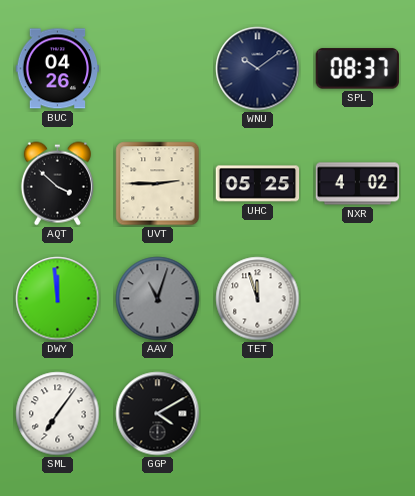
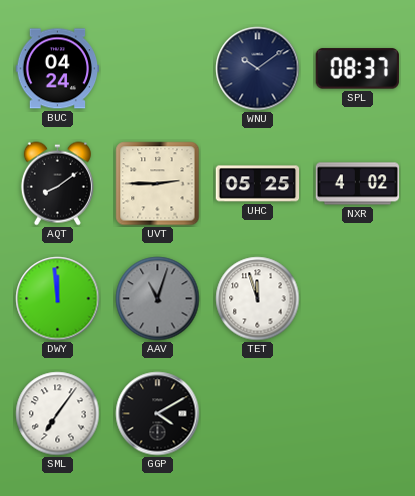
BUC: 04:26 -> 04:24 (58, 69)
AQT: 3:52 -> 8:09 (57, 184)
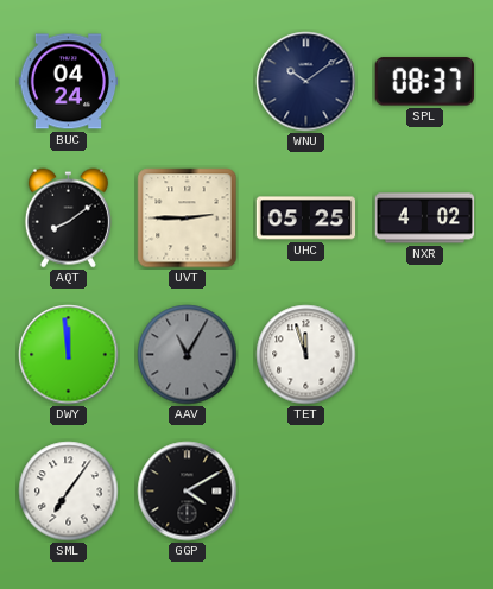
AAV: 11:03 -> 11:05 (188, 355)
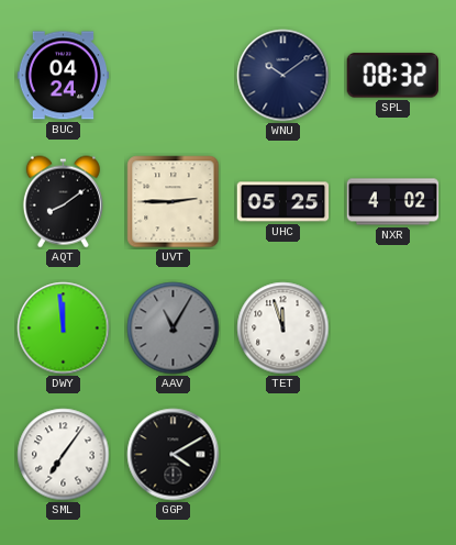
SPL: 08:37 -> 08:32 (392, 76)
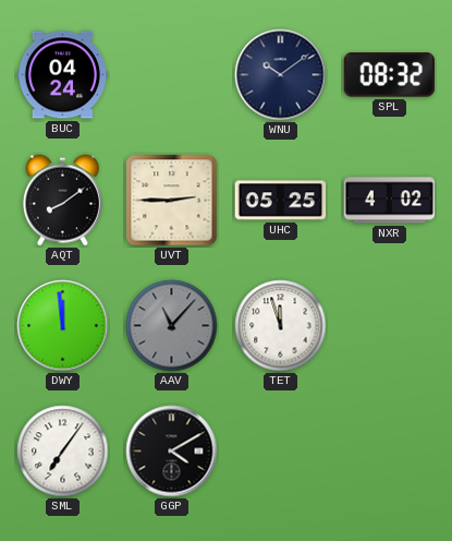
AAV: 11:05 -> 11:07 (172, 326)
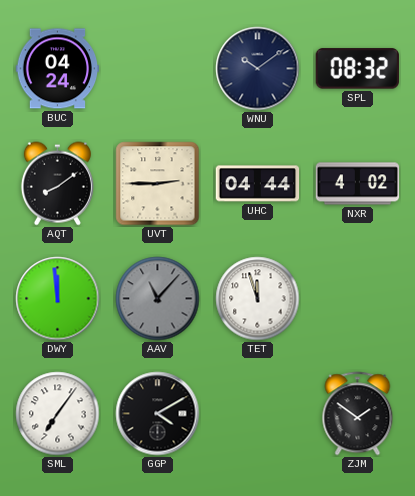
UHC: 05:25 -> 04:44 (258, 184)
ZJM: none -> 1:51 (358, 414)
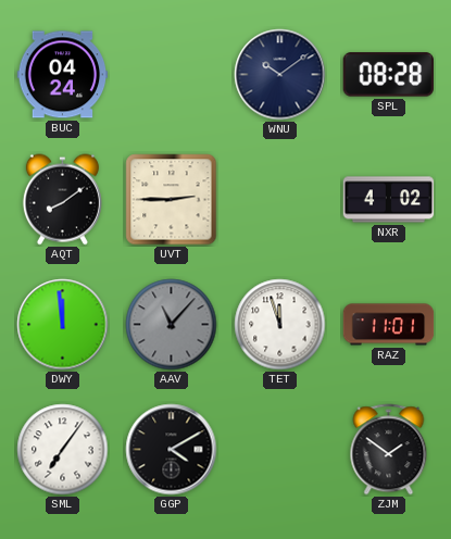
SPL: 08:32 -> 08:28 (388, 75)
UHC: 04:44 -> none (258, 184)
RAZ: none -> 11:01 (389, 325)
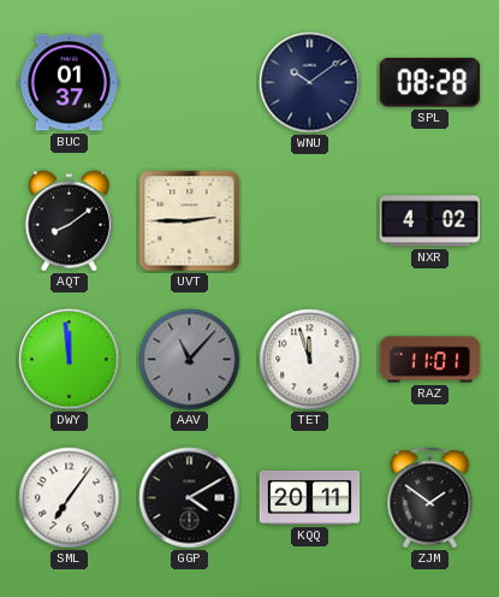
BUC: 04:24 -> 01:37 (70, 83)
KQQ: none -> 20:11 (310, 497)
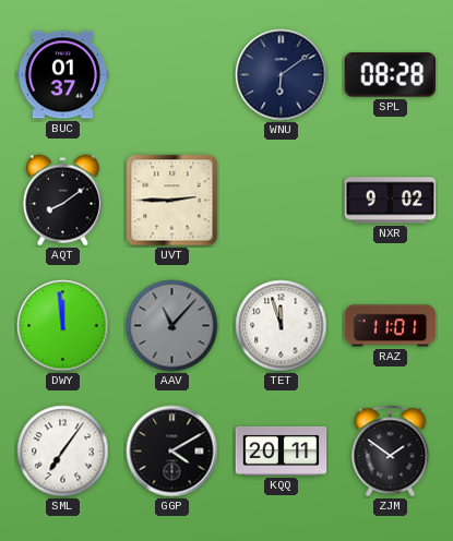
WNU: 10:09 -> 6:09 (282, 75)
NXR: 4:02 -> 9:02 (391, 201)
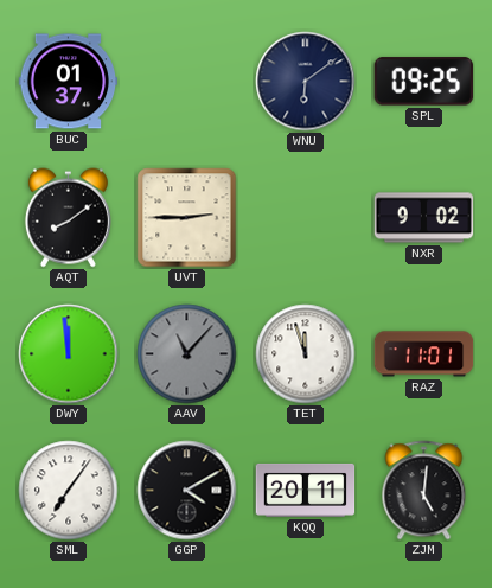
SPL: 08:28 -> 09:25 (423, 82)
ZJM: 1:51 -> 5:01 (424, 491)
